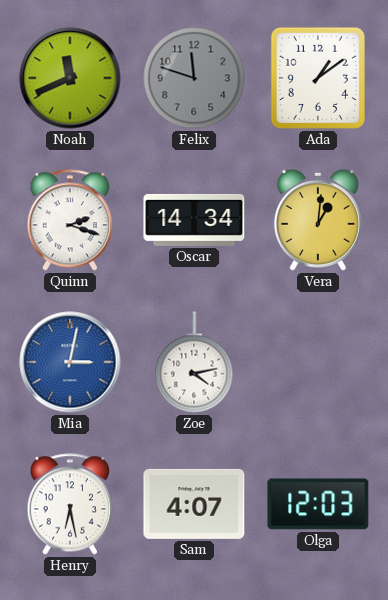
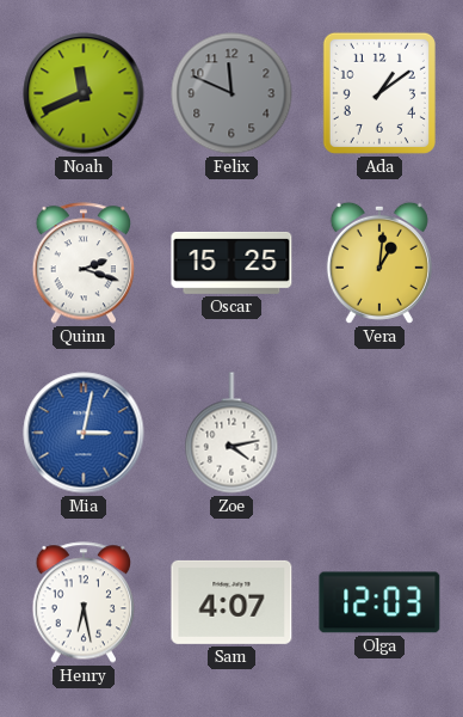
Felix: 11:48 -> 11:49 (231, 93)
Oscar: 14:34 -> 15:25 (231, 263)
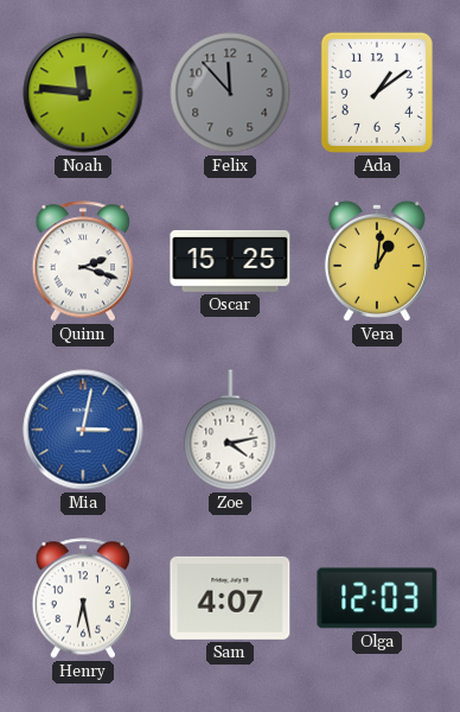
Noah: 11:41 -> 11:46 (83, 93)
Felix: 11:49 -> 11:53 (230, 93)
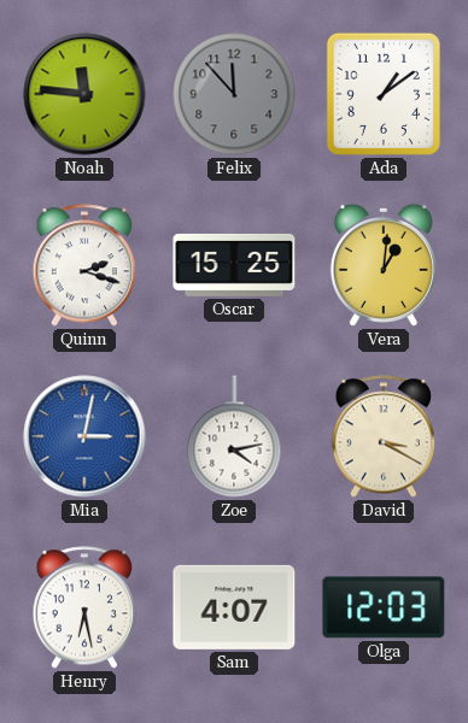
David: none -> 3:20 (384, 436)
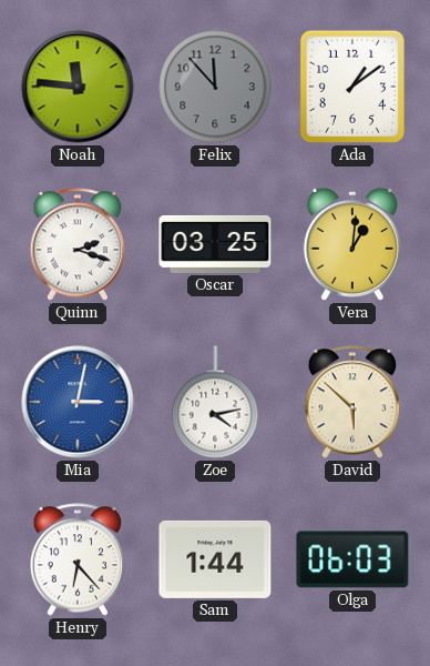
Oscar: 15:25 -> 03:25 (215, 244)
David: 3:20 -> 5:52 (352, 402)
Henry: 6:28 -> 6:23 (78, 559)
Sam: 4:07 -> 1:44 (215, 559)
Olga: 12:03 -> 06:03 (352, 559)
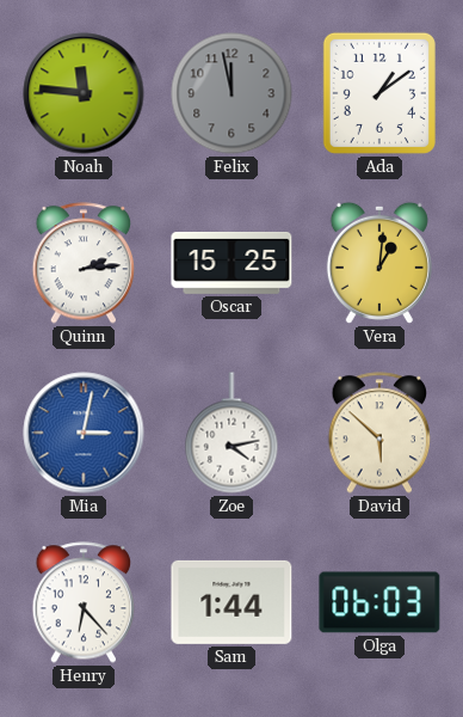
Felix: 11:53 -> 11:58 (231, 93)
Quinn: 2:18 -> 2:14 (84, 263)
Oscar: 03:25 -> 15:25 (231, 263)
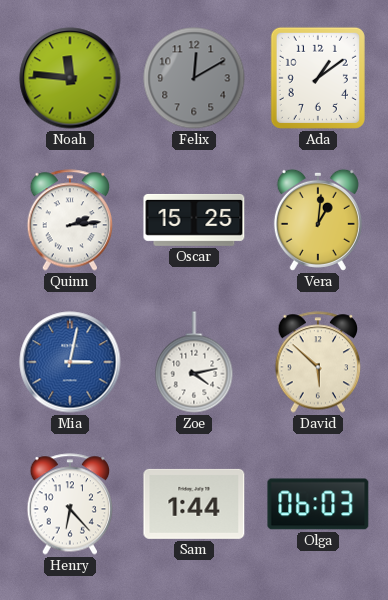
Felix: 11:58 -> 12:10 (194, 78)
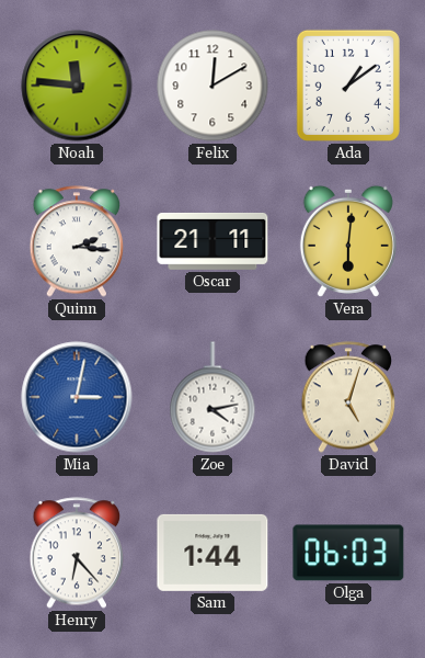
Felix dial: grey -> white (213, 86)
Quinn: 2:14 -> 2:16 (77, 241)
Oscar: 15:25 -> 21:11 (213, 241)
Vera: 1:01 -> 6:01 (348, 241)
David: 5:52 -> 5:03 (348, 397)
